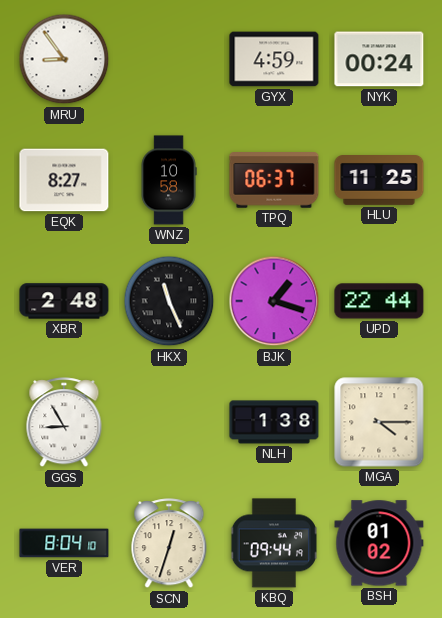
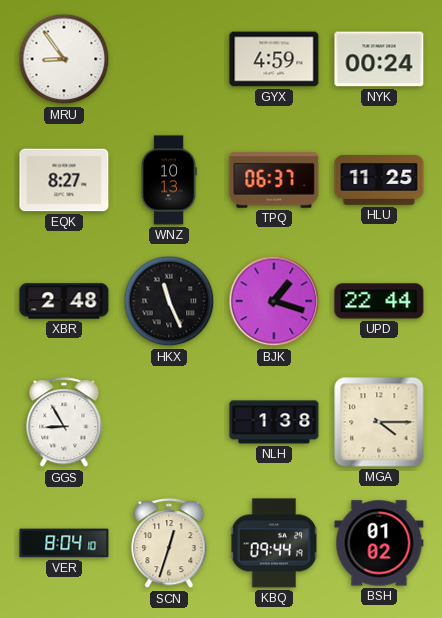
WNZ: 10:58 -> 10:13 (169, 180)
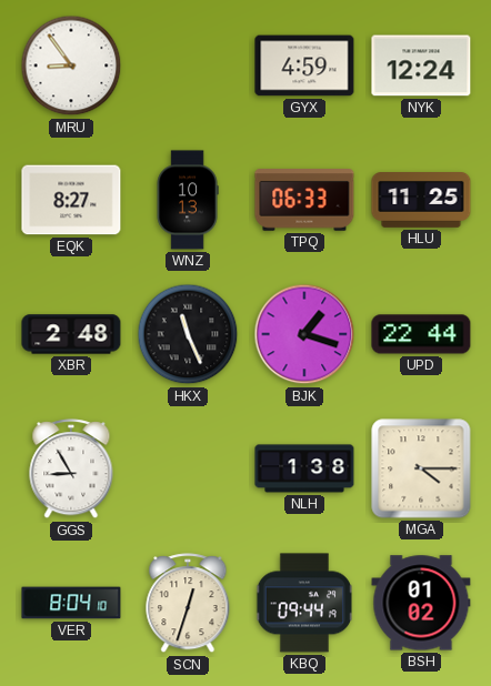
NYK: 00:24 -> 12:24 (421, 65)
TPQ: 06:37 -> 06:33 (304, 200)
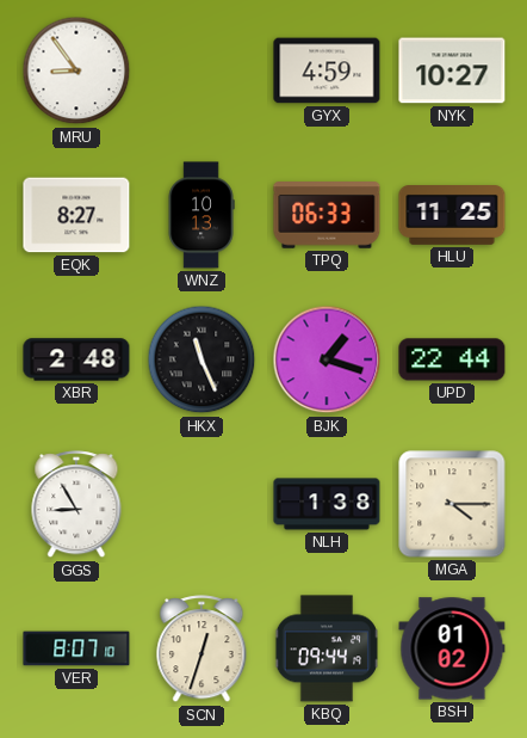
NYK: 12:24 -> 10:27 (452, 70)
VER: 8:04 -> 8:07 (76, 648)
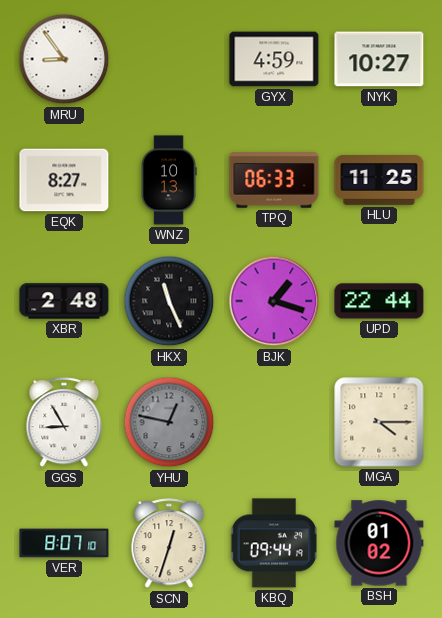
YHU: none -> 12:47 (169, 422)
NLH: 1:38 -> none (327, 504)
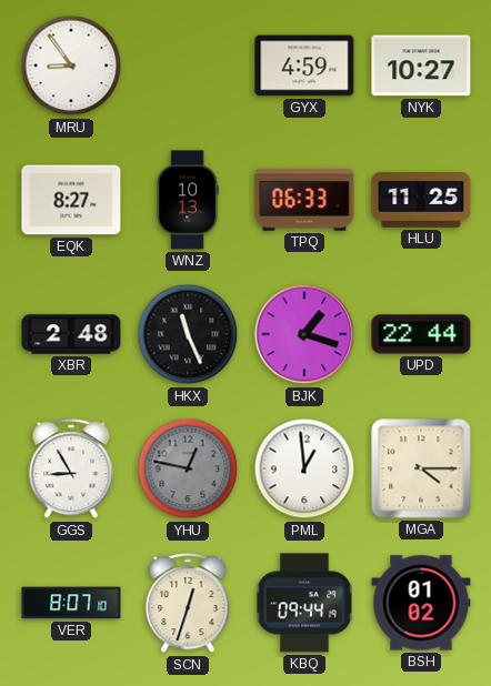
PML: none -> 12:59 (304, 468)
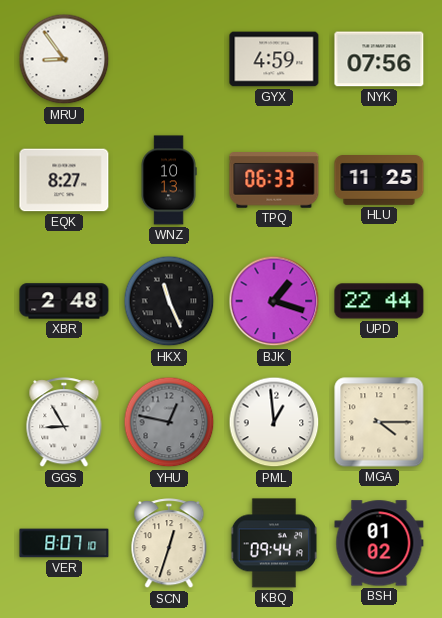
NYK: 10:27 -> 07:56 (379, 59)
